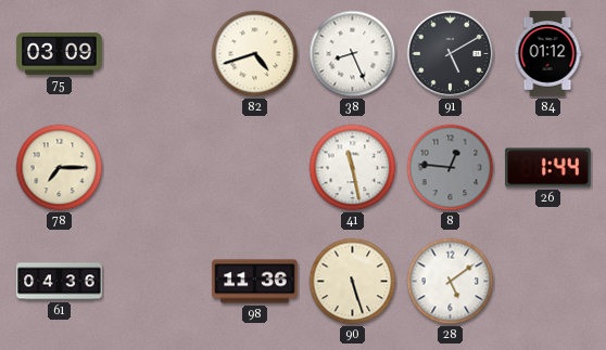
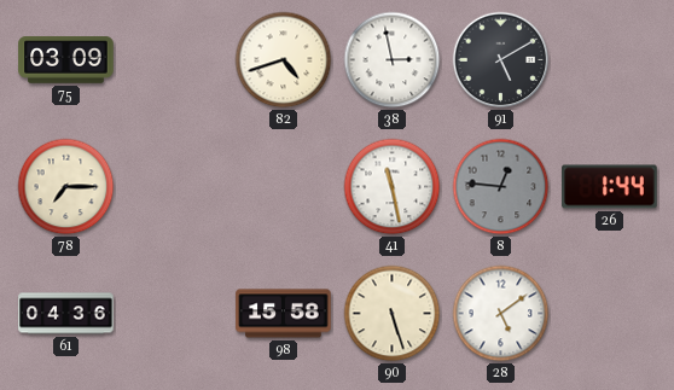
38: 8:26 -> 2:58 (393, 60)
84: 01:12 -> none (547, 54)
98: 11:36 -> 15:58 (284, 314)
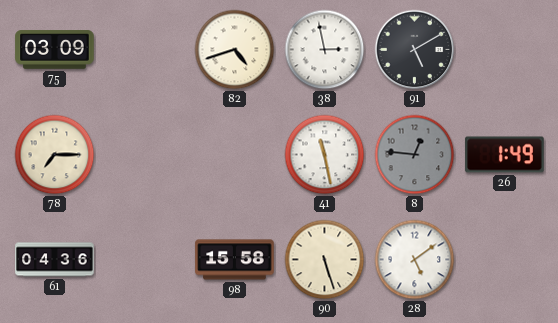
26: 1:44 -> 1:49 (505, 155)
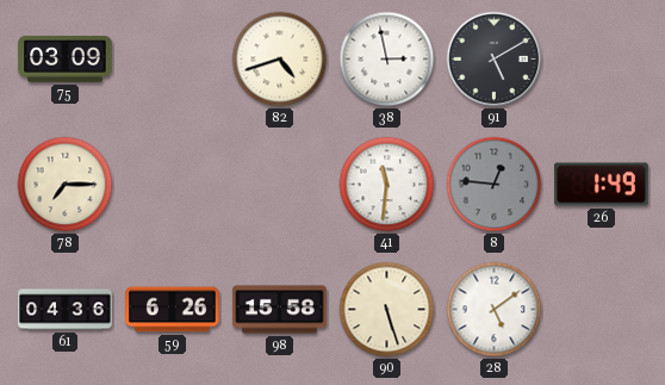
41: 11:28 -> 11:31 (387, 185)
59: none -> 6:26 (173, 310)
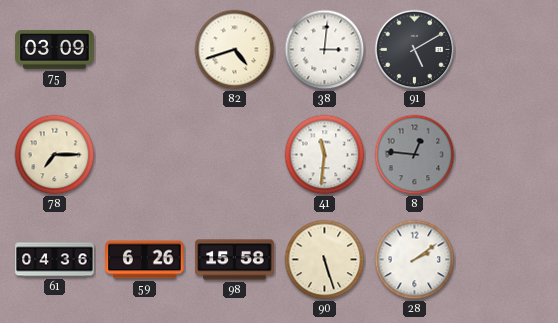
38: 2:58 -> 3:01 (325, 50)
26: 1:49 -> none (602, 185)
28: 5:09 -> 2:09 (415, 260)
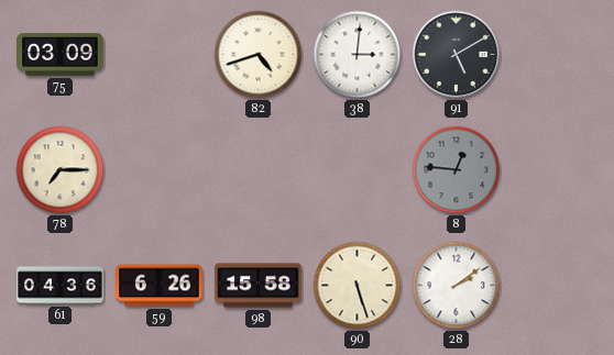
41: 11:31 -> none (325, 155)
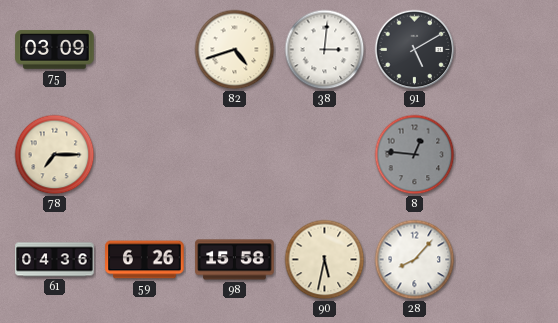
90: 5:27 -> 5:32 (325, 260)
28: 2:09 -> 8:07 (415, 260)
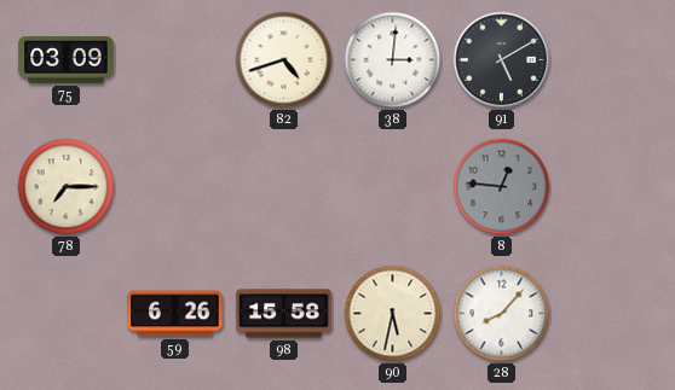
61: 04:36 -> none (55, 260)
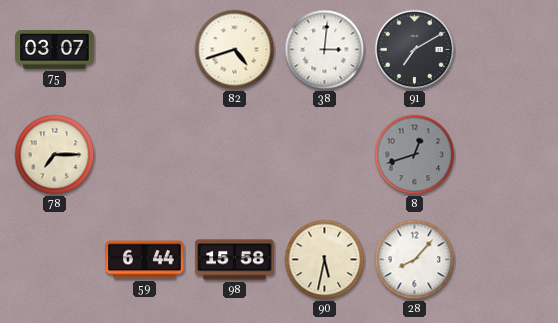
75: 03:09 -> 03:07 (55, 50)
91: 5:10 -> 7:10 (415, 50)
8: 12:46 -> 12:42 (415, 155)
59: 6:26 -> 6:44 (145, 260)
